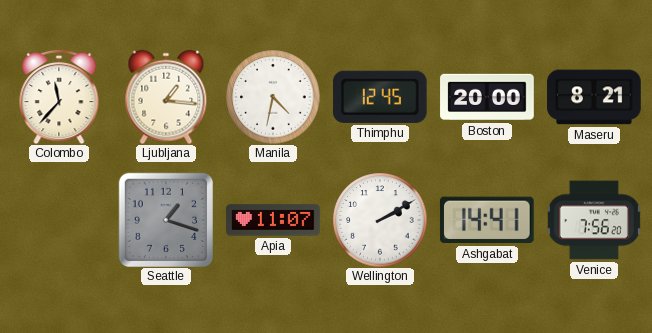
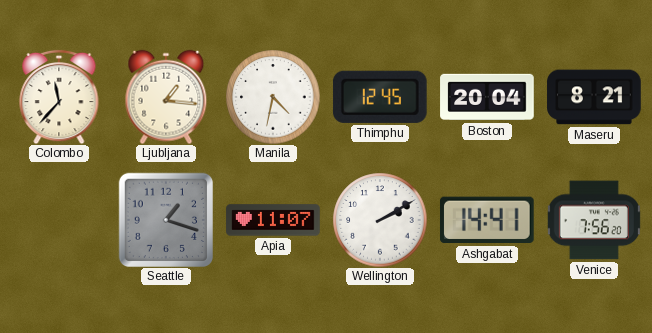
Boston: 20:00 -> 20:04 (487, 97)
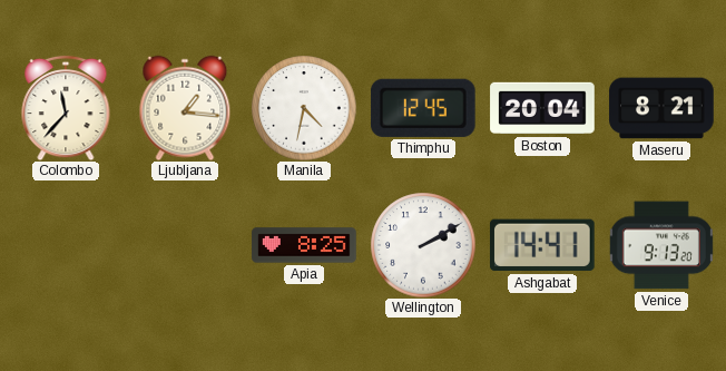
Seattle: 1:18 -> none (165, 219)
Apia: 11:07 -> 8:25 (304, 245)
Venice: 7:56 -> 9:13 (661, 245)
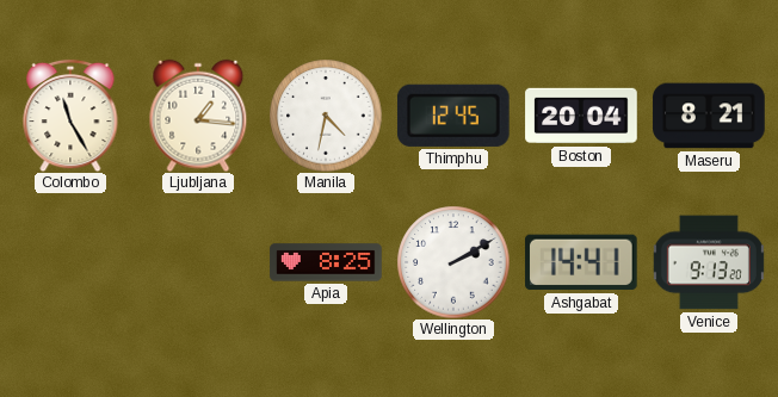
Colombo: 11:37 -> 11:25 (70, 116)
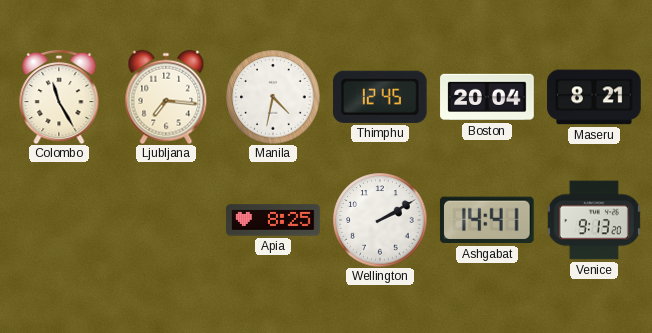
Ljubljana: 1:16 -> 7:16 (166, 97)
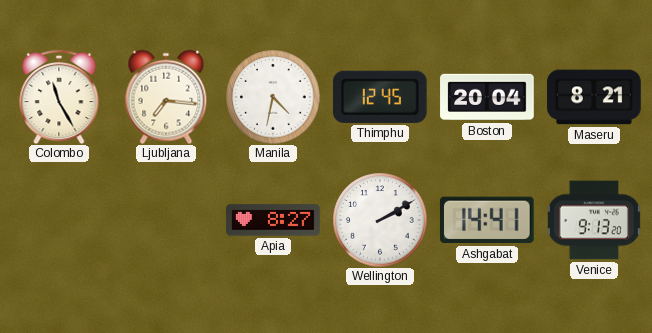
Apia: 8:25 -> 8:27 (273, 220)
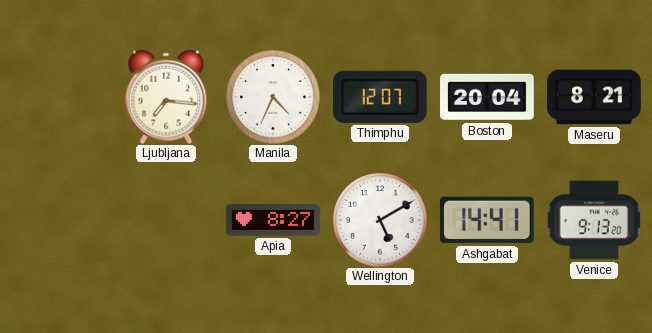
Colombo: 11:25 -> none (59, 97)
Manila: 4:32 -> 4:34 (273, 97)
Thimphu: 12:45 -> 12:07 (380, 97)
Wellington: 2:10 -> 5:10 (380, 220)
